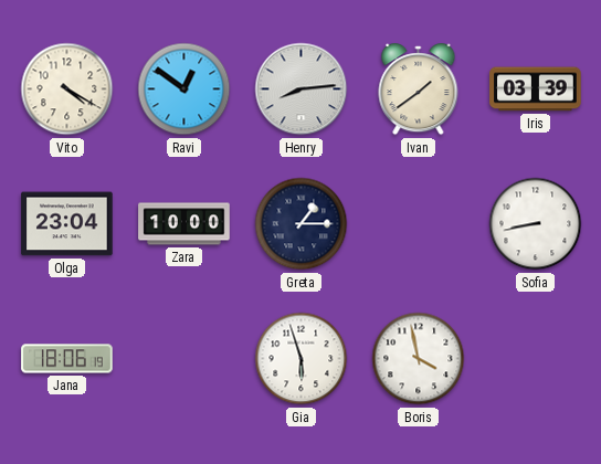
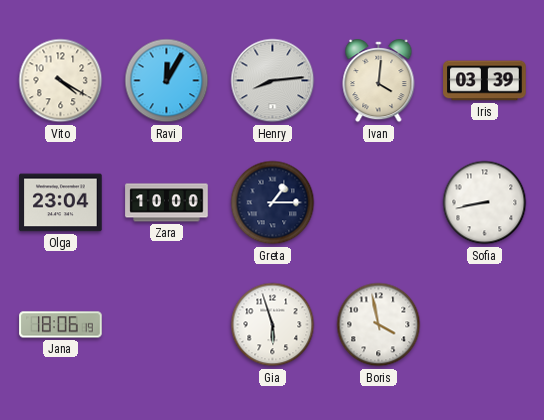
Ravi: 12:51 -> 12:05 (167, 81)
Ivan: 1:39 -> 4:01 (379, 81)
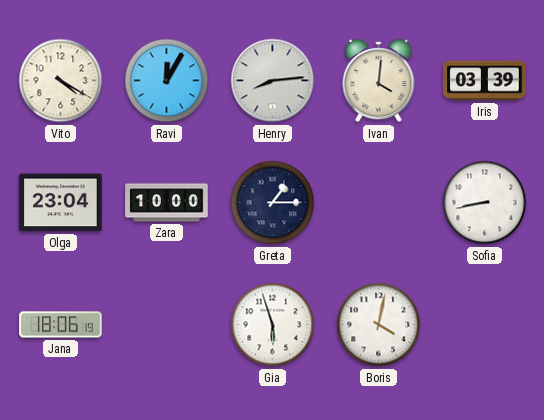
Boris: 3:58 -> 4:02 (379, 325)
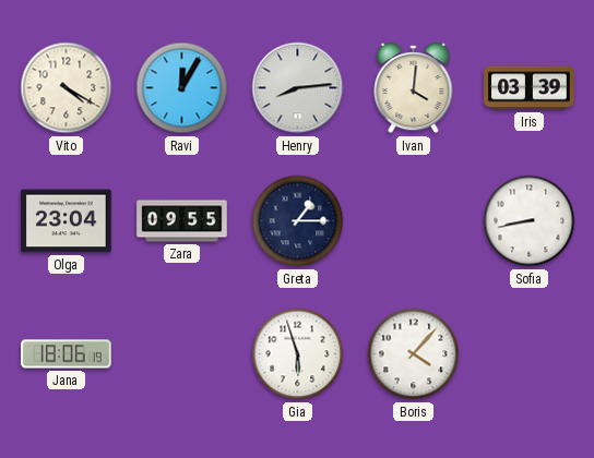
Zara: 10:00 -> 09:55 (182, 221)
Boris: 4:02 -> 4:07 (414, 354)
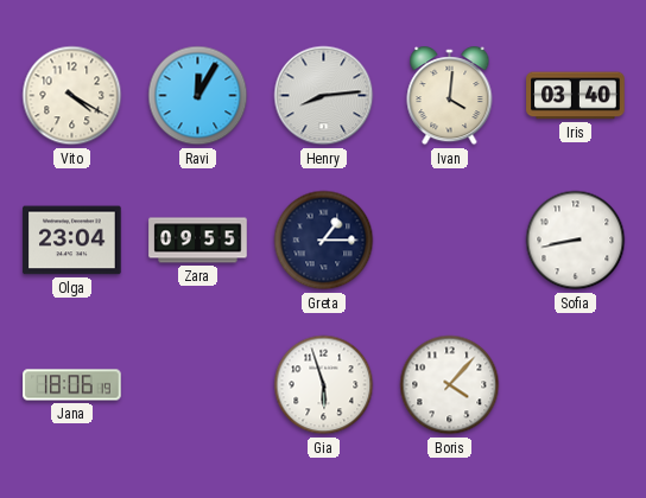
Iris: 03:39 -> 03:40 (576, 96)
